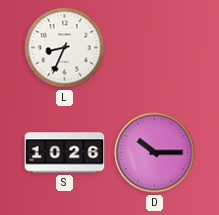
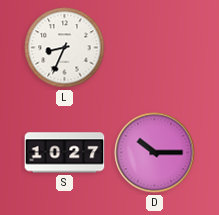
S: 10:26 -> 10:27 (65, 153)
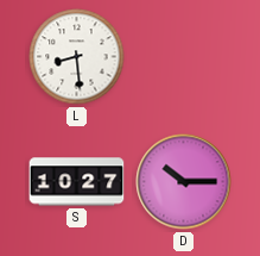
L: 8:34 -> 8:29 (77, 57)
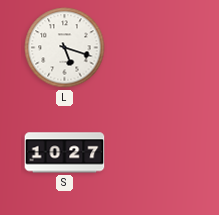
L: 8:29 -> 5:18 (65, 48)
D: 10:15 -> none (184, 182)
